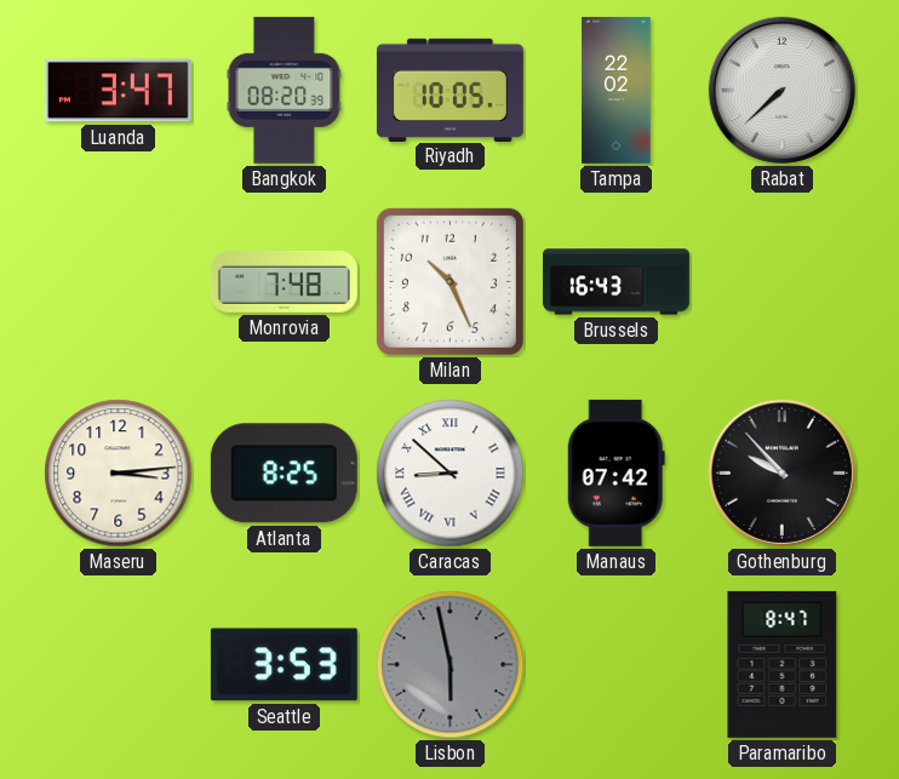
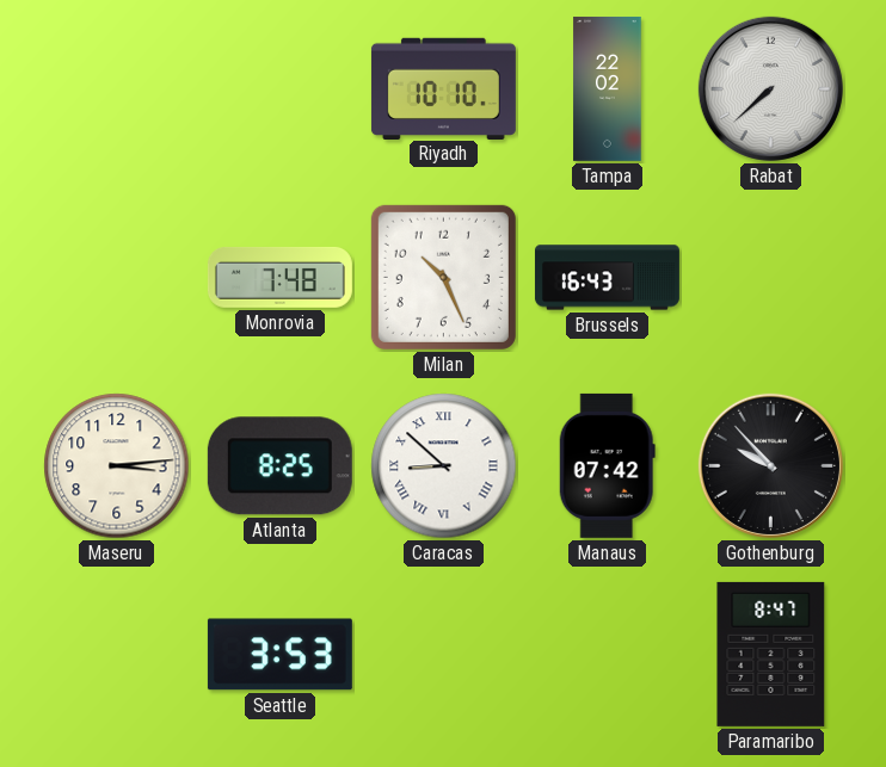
Luanda: 3:47 -> none (118, 91)
Bangkok: 08:20 -> none (285, 90)
Riyadh: 10:05 -> 10:10 (443, 88)
Lisbon: 5:58 -> none (451, 665)
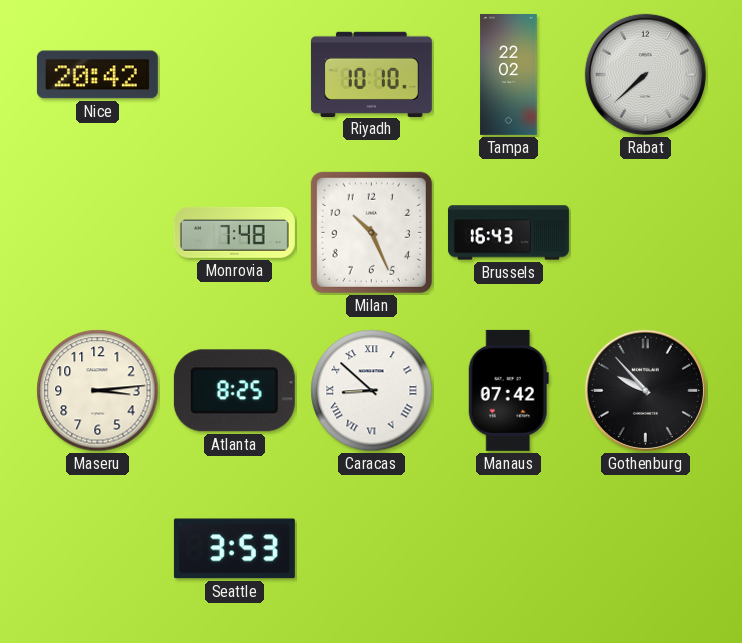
Nice: none -> 20:42 (97, 75)
Paramaribo: 8:47 -> none (771, 654)
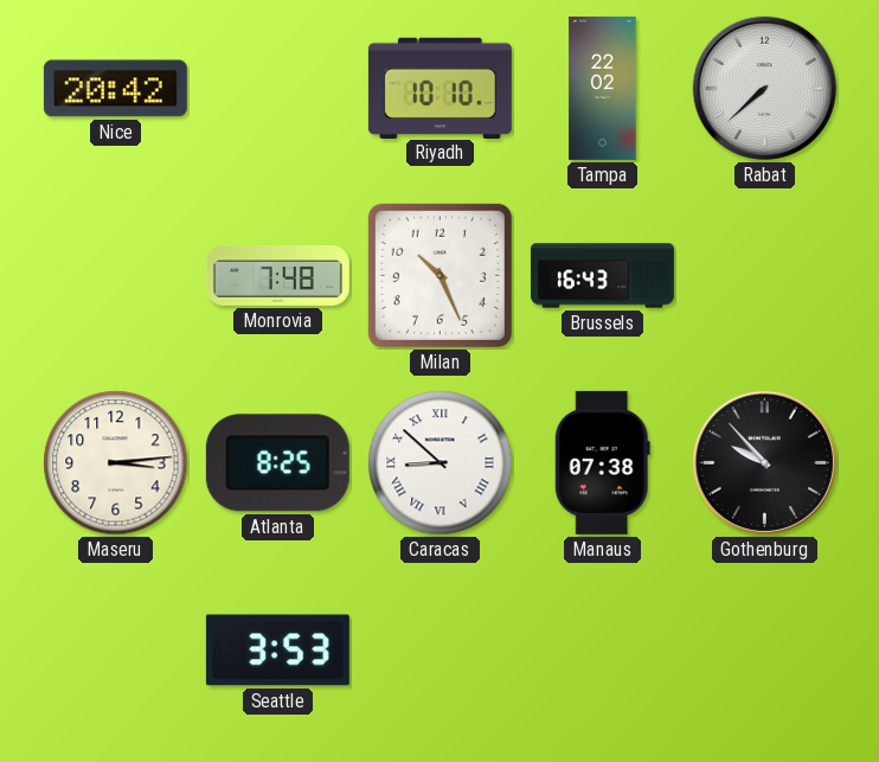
Manaus: 07:42 -> 07:38 (602, 462)
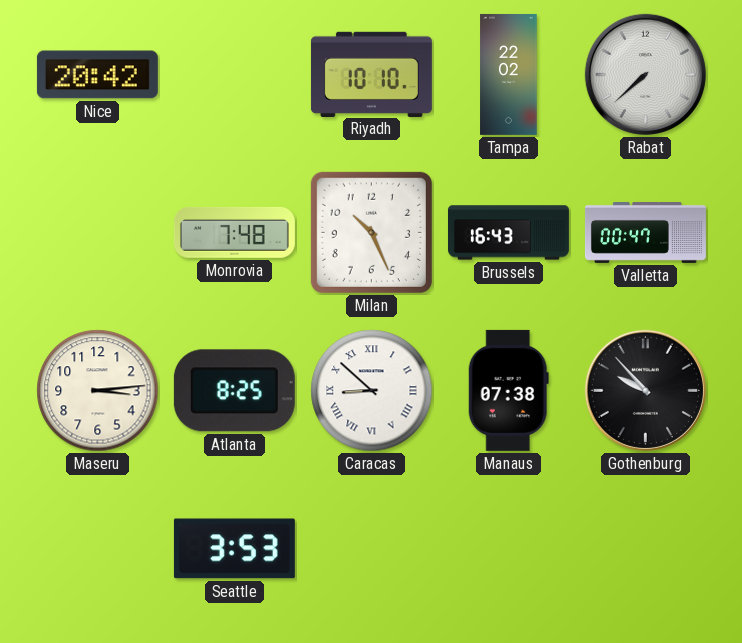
Valletta: none -> 00:47 (645, 232)
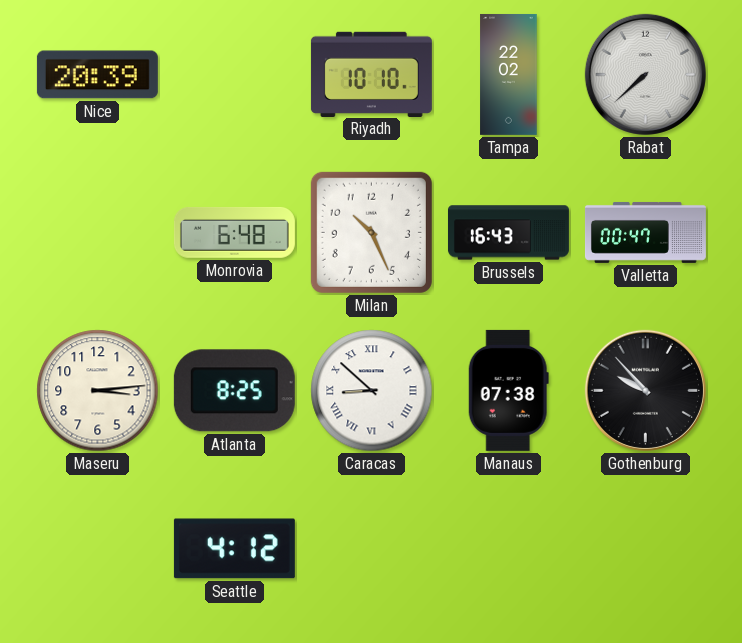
Nice: 20:42 -> 20:39 (97, 75)
Monrovia: 7:48 -> 6:48 (234, 232)
Seattle: 3:53 -> 4:12 (234, 549)
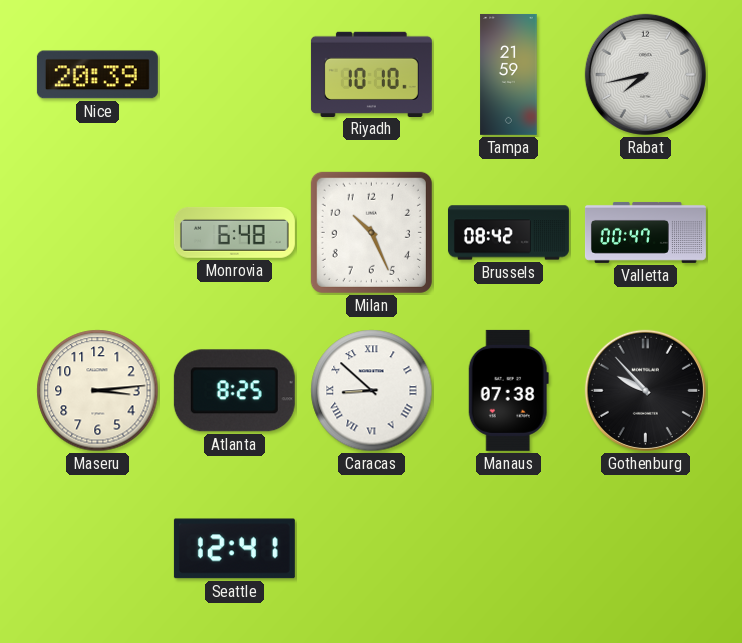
Tampa: 22:02 -> 21:59 (509, 74)
Rabat: 7:38 -> 7:43 (645, 74)
Brussels: 16:43 -> 08:42 (508, 233)
Seattle: 4:12 -> 12:41 (234, 549)
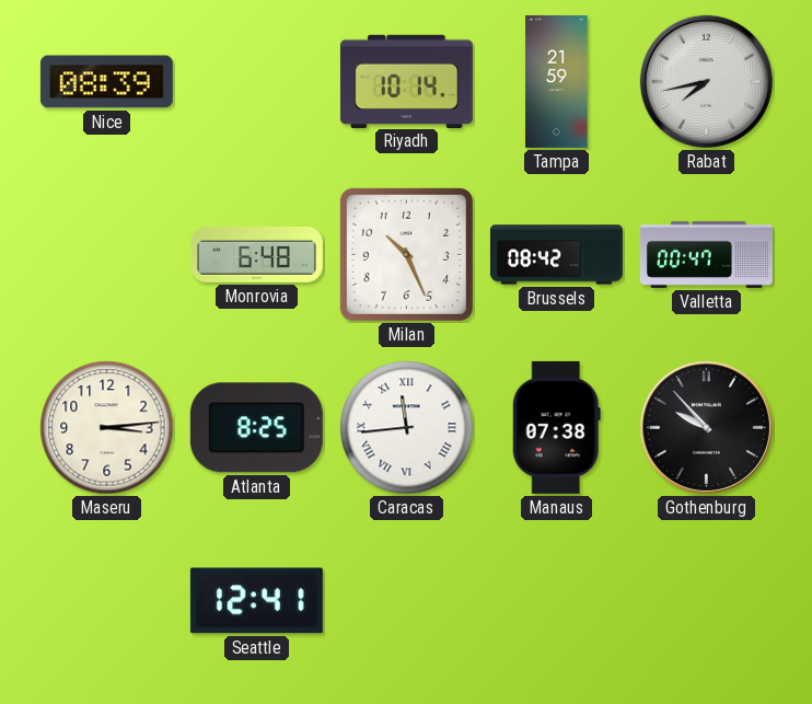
Nice: 20:39 -> 08:39 (106, 82)
Riyadh: 10:10 -> 10:14 (406, 81)
Caracas: 8:52 -> 11:44 (407, 428)
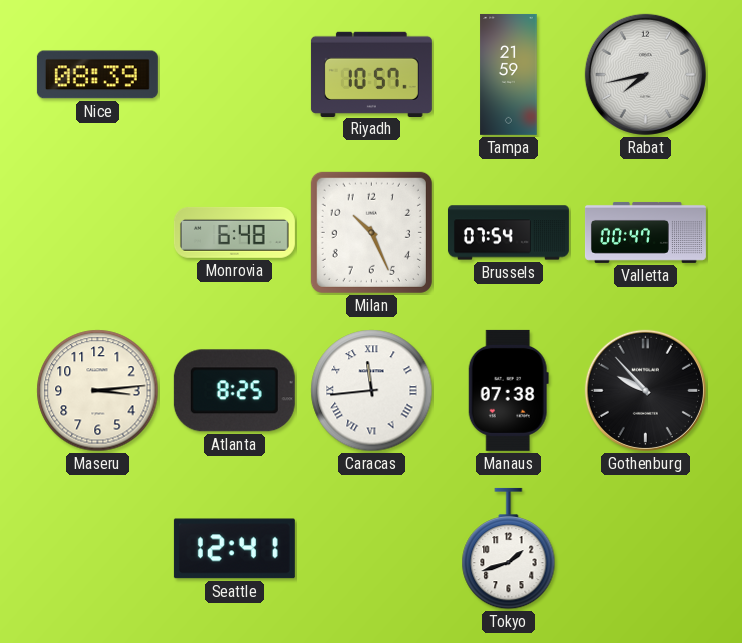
Riyadh: 10:14 -> 10:57 (371, 74)
Brussels: 08:42 -> 07:54 (508, 233)
Tokyo: none -> 1:42 (509, 549)
